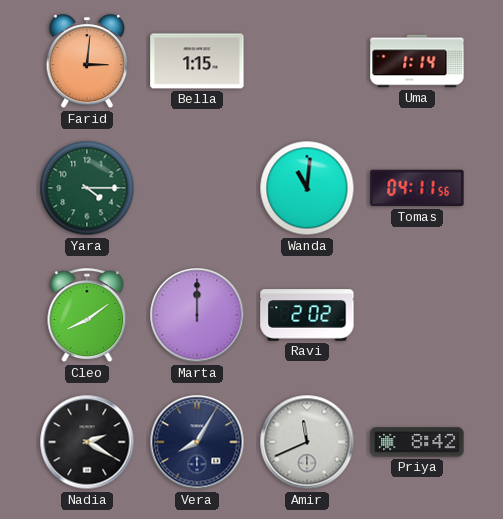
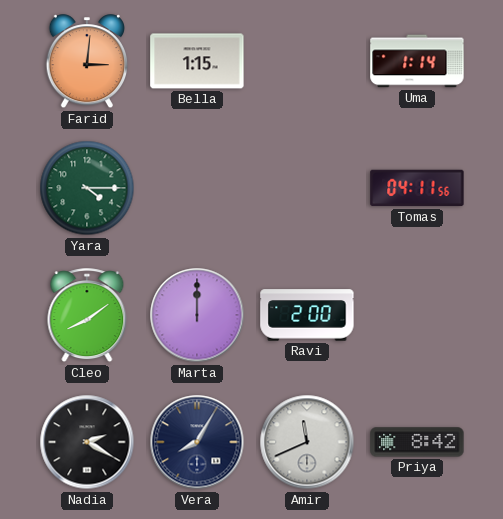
Wanda: 11:01 -> none (307, 188)
Ravi: 2:02 -> 2:00 (307, 315)
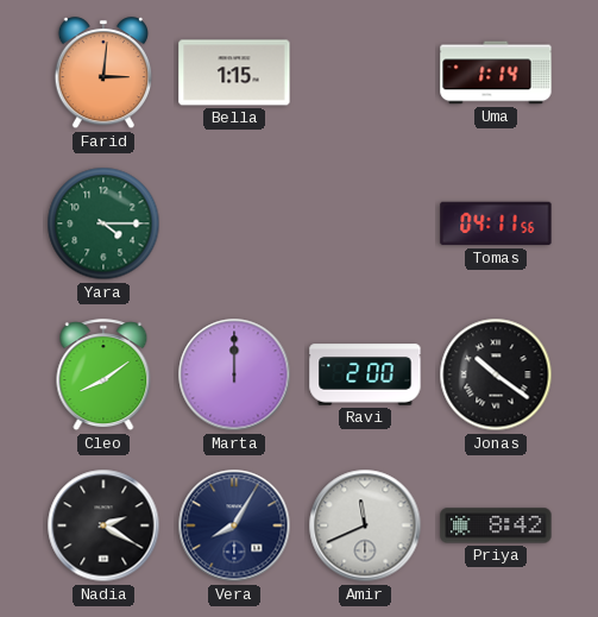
Jonas: none -> 10:21 (496, 374)
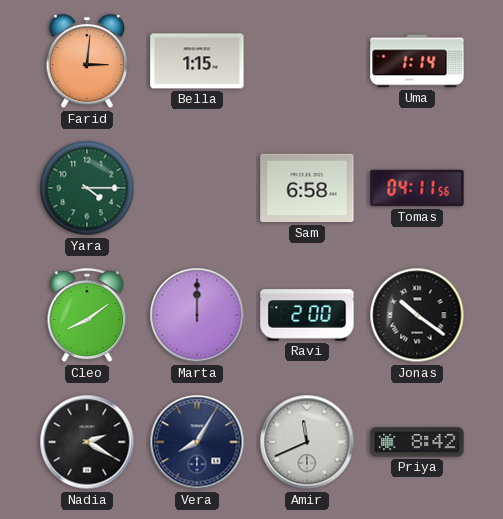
Sam: none -> 6:58 (307, 188)
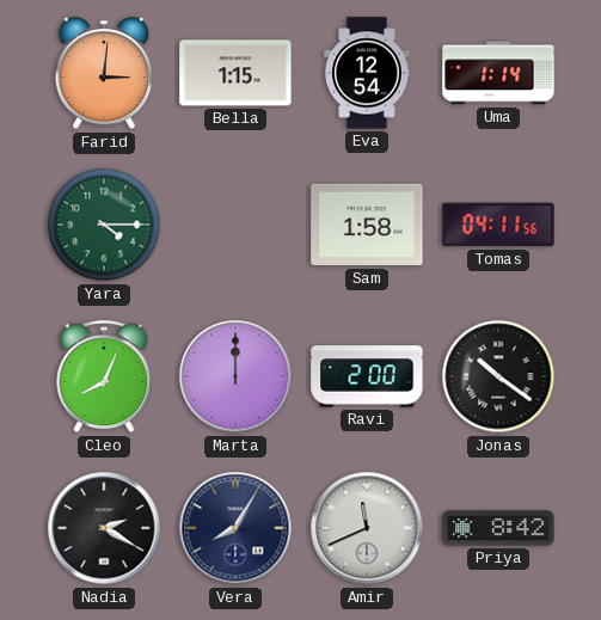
Eva: none -> 12:54 (367, 73)
Sam: 6:58 -> 1:58 (367, 225)
Cleo: 8:09 -> 8:04 (104, 377)
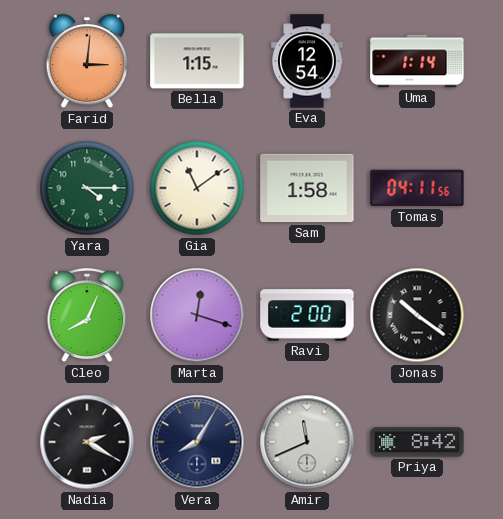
Gia: none -> 11:09 (197, 188)
Marta: 12:00 -> 12:18 (197, 315)
